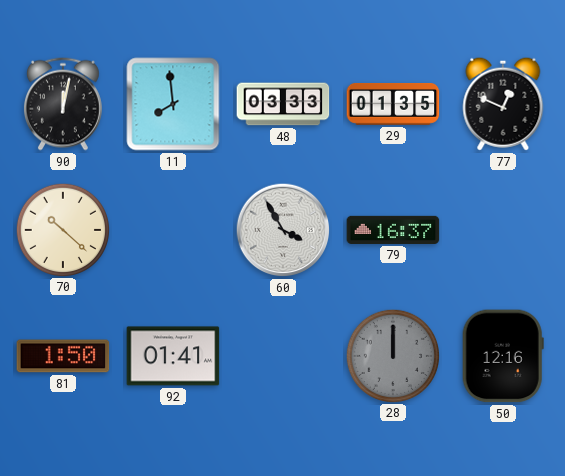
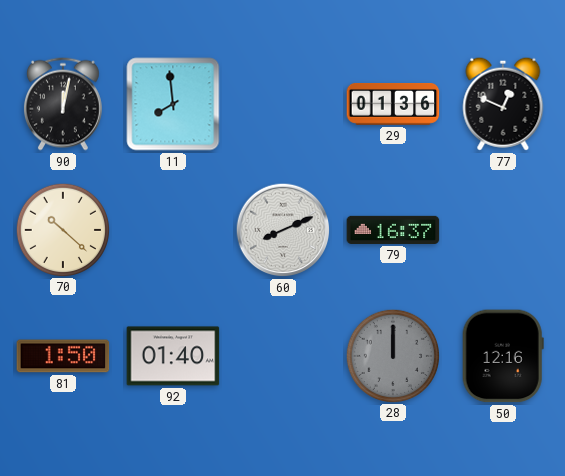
48: 03:33 -> none (283, 104)
29: 01:35 -> 01:36 (393, 105)
60: 3:55 -> 8:11 (283, 230)
92: 01:41 -> 01:40 (173, 356)
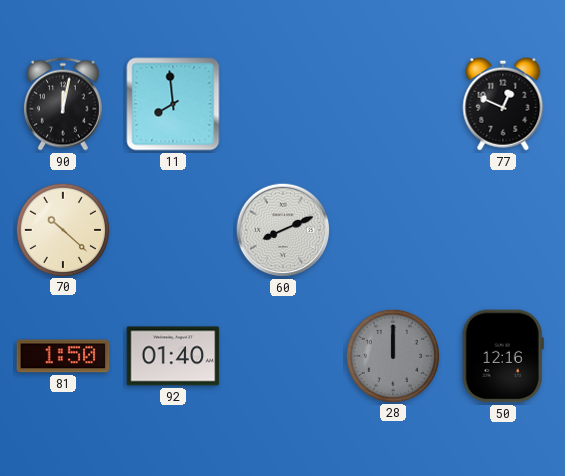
29: 01:36 -> none (393, 105)
79: 16:37 -> none (393, 230)
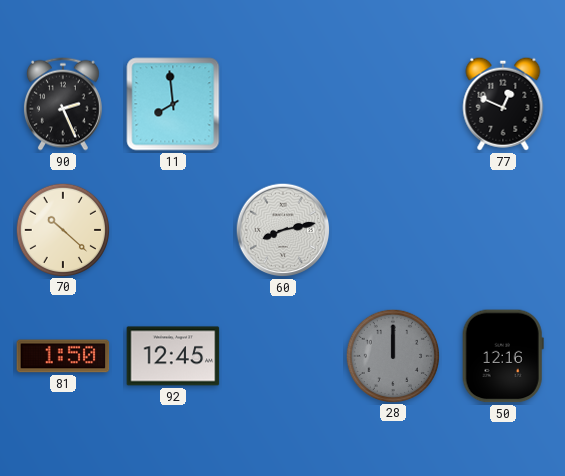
90: 12:02 -> 2:26 (63, 104)
60: 8:11 -> 8:13 (283, 230)
92: 01:40 -> 12:45 (173, 356)
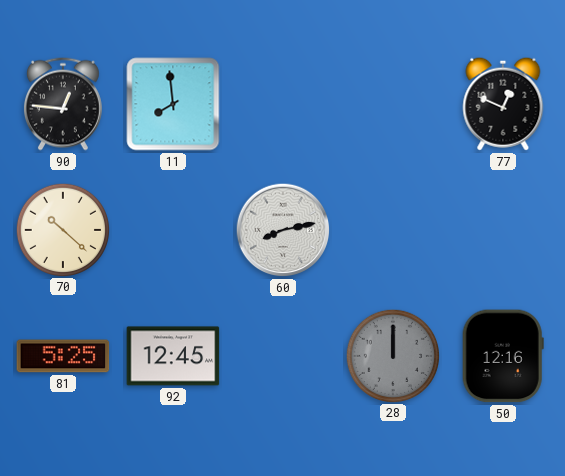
90: 2:26 -> 12:46 (63, 104)
81: 1:50 -> 5:25 (63, 356)
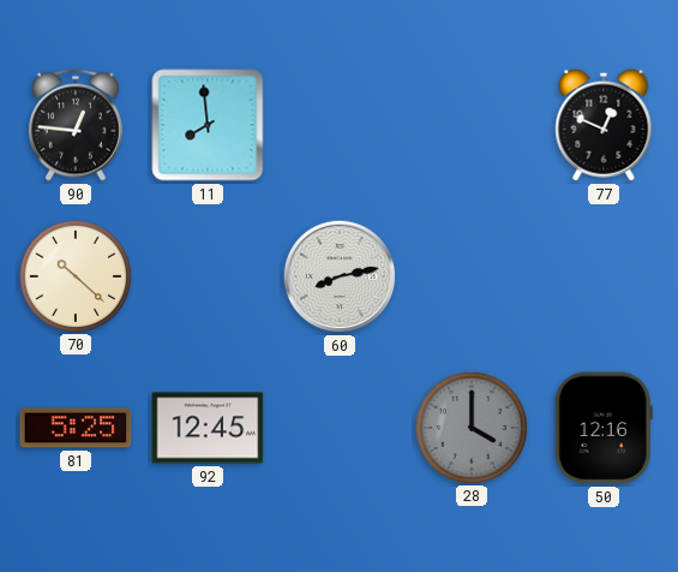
28: 12:00 -> 4:00 (470, 427)
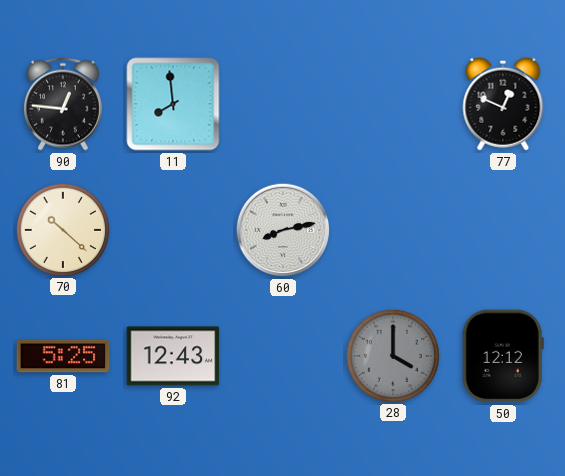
92: 12:45 -> 12:43 (173, 356)
50: 12:16 -> 12:12 (503, 356)
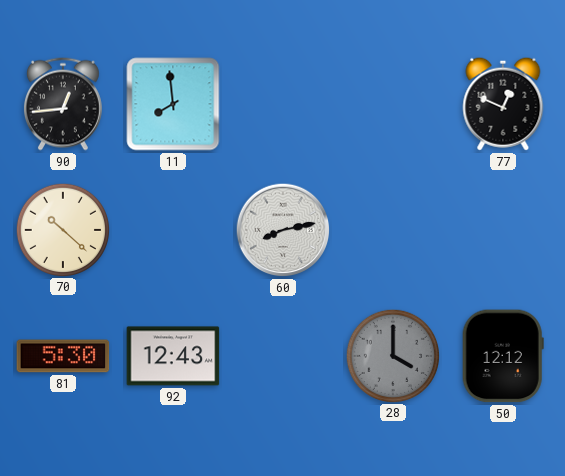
90: 12:46 -> 12:44 (63, 104)
81: 5:25 -> 5:30 (63, 356)
